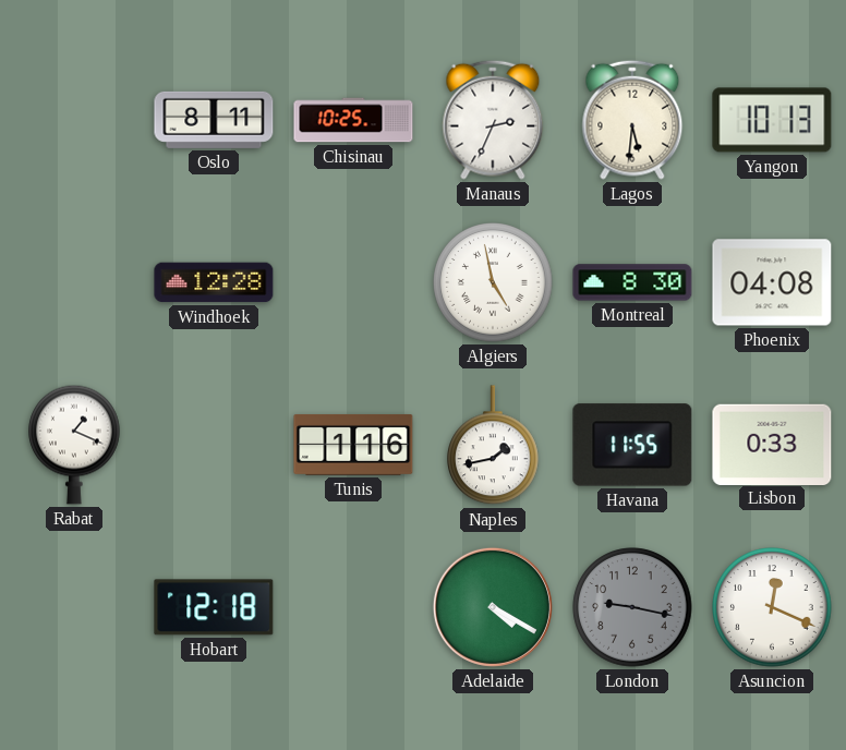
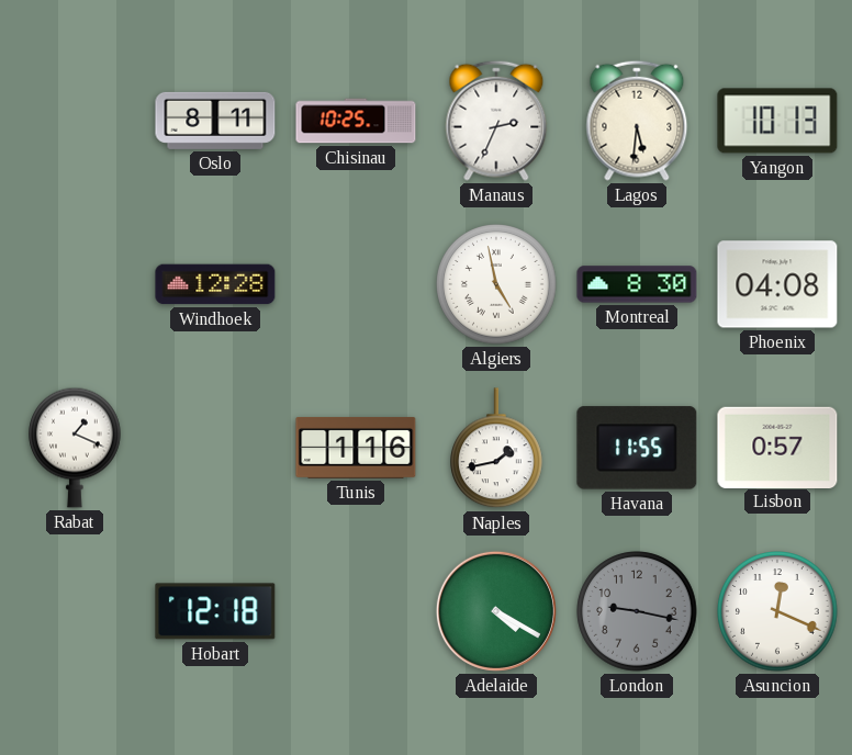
Lisbon: 0:33 -> 0:57 (777, 447)
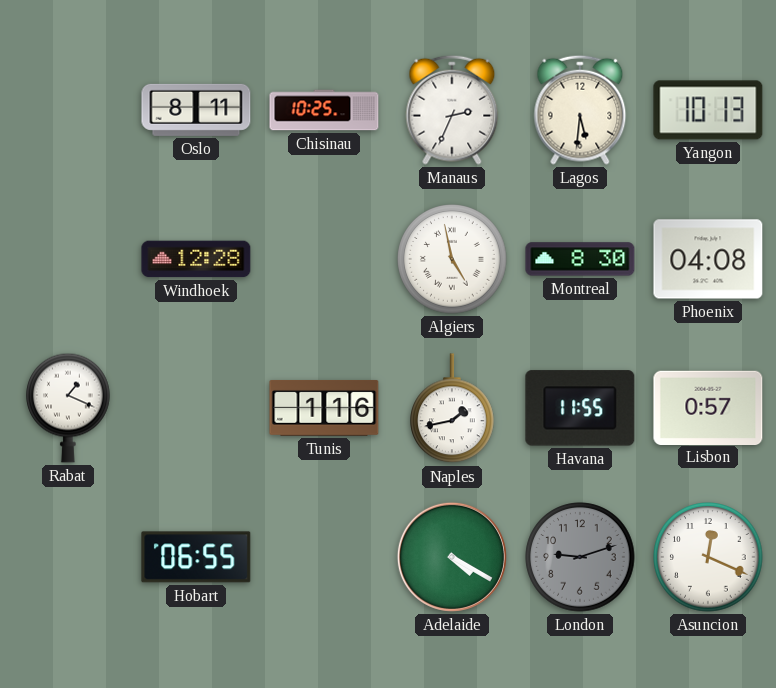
Hobart: 12:18 -> 06:55 (196, 557)
London: 9:17 -> 9:12 (580, 557)
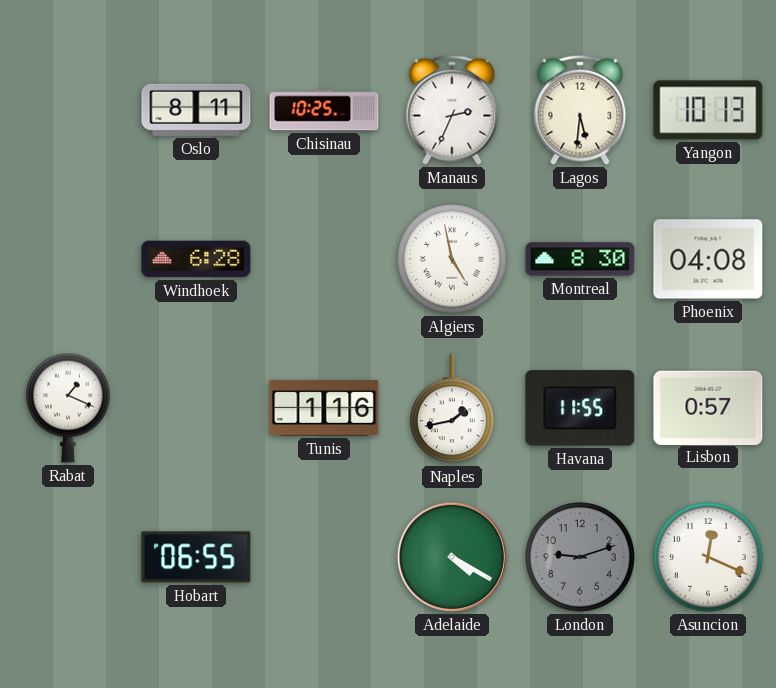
Windhoek: 12:28 -> 6:28 (196, 259)
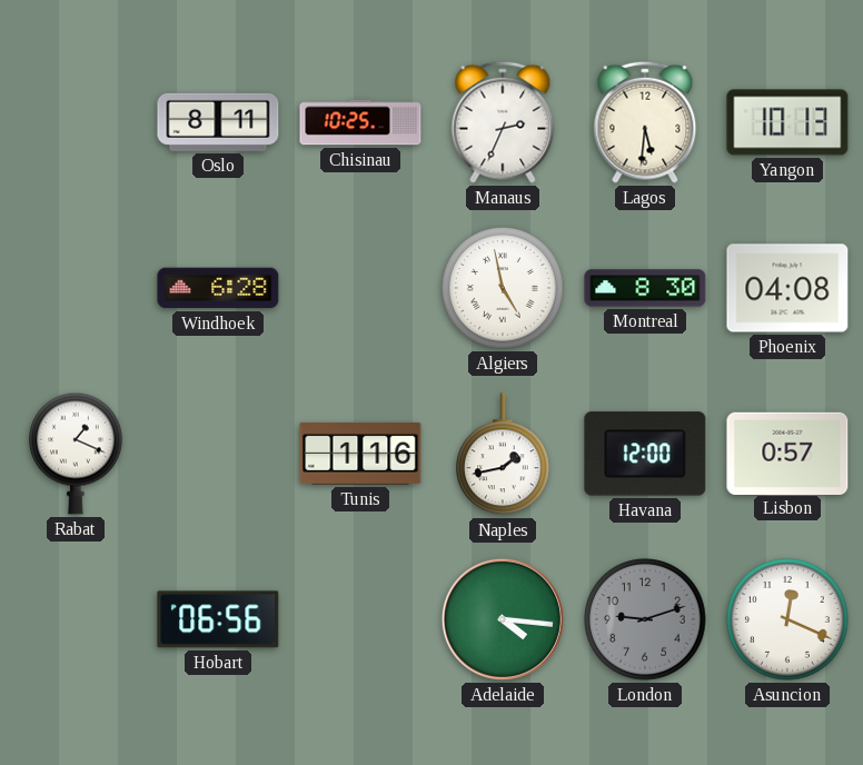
Havana: 11:55 -> 12:00 (645, 454)
Hobart: 06:55 -> 06:56 (218, 619)
Adelaide: 4:20 -> 4:16 (503, 619)
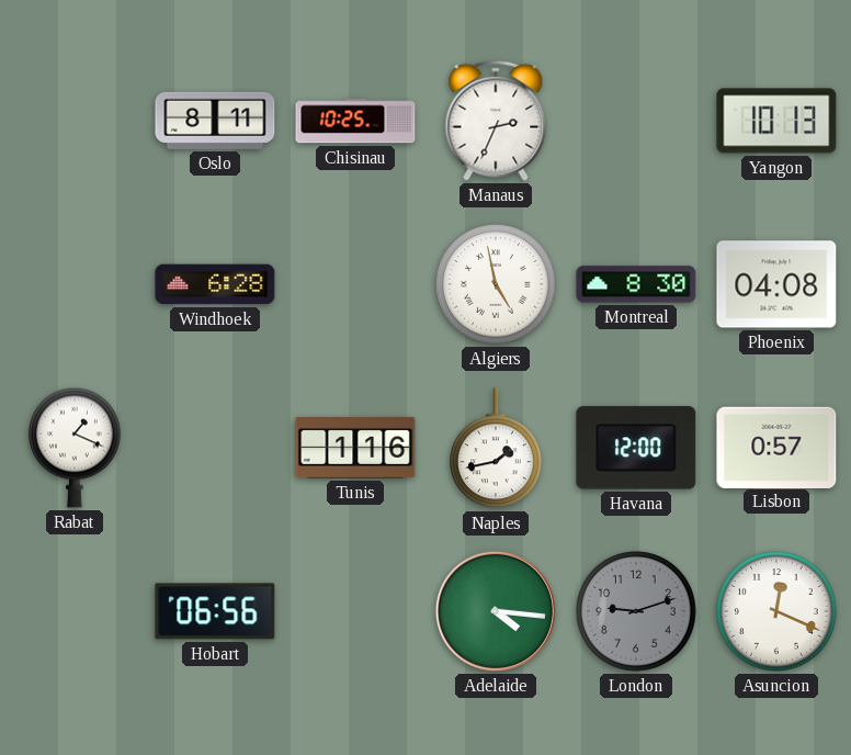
Lagos: 5:31 -> none (645, 122)
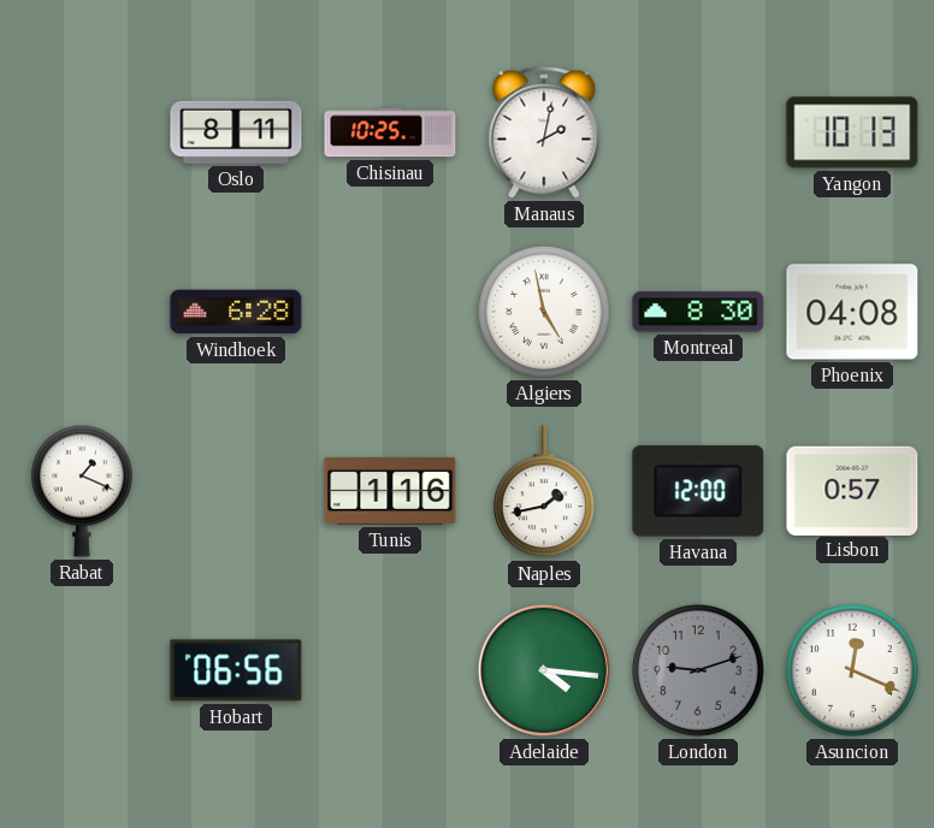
Manaus: 2:34 -> 2:02 (544, 132)
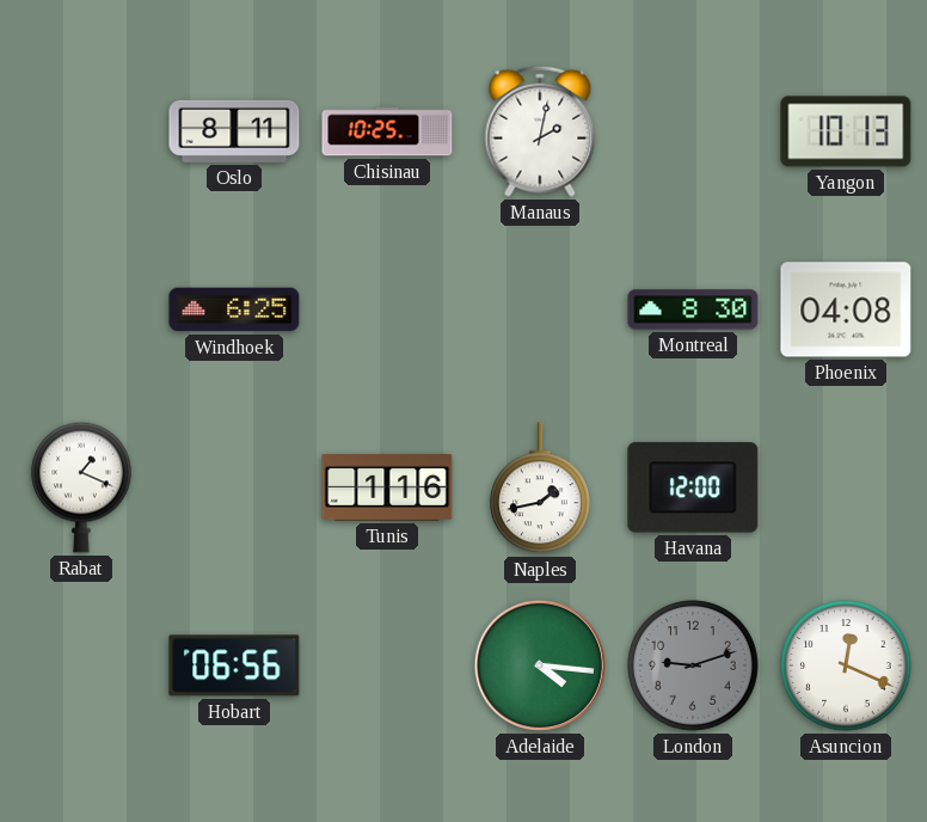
Windhoek: 6:28 -> 6:25 (234, 309)
Algiers: 4:58 -> none (544, 312)
Lisbon: 0:57 -> none (852, 490)
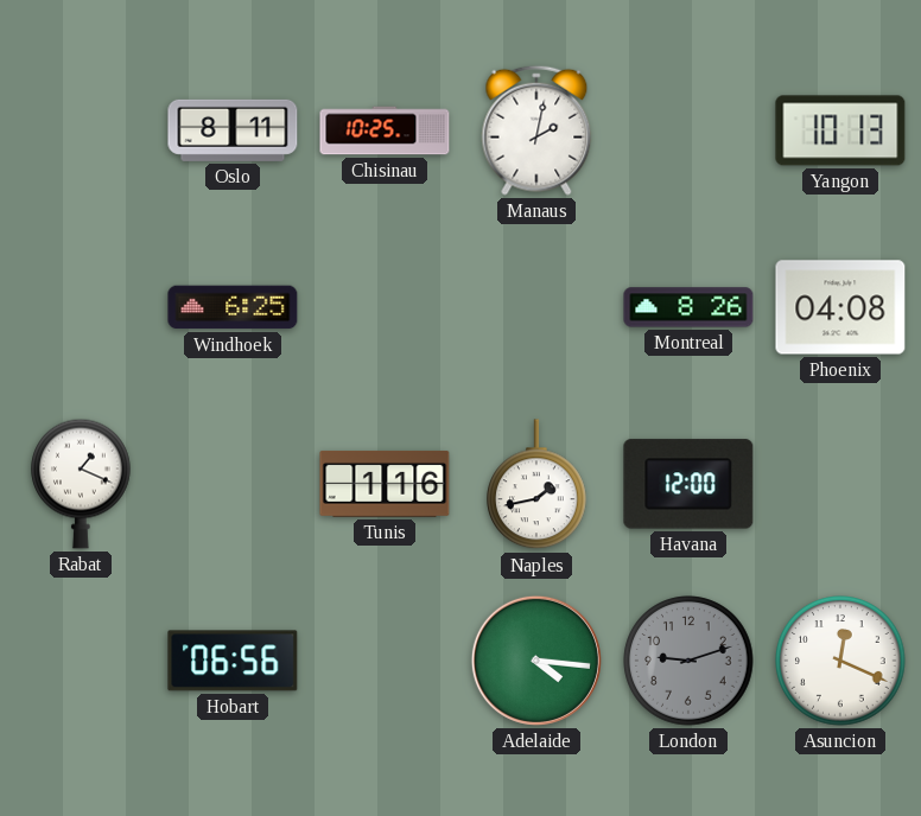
Montreal: 8:30 -> 8:26 (688, 307)
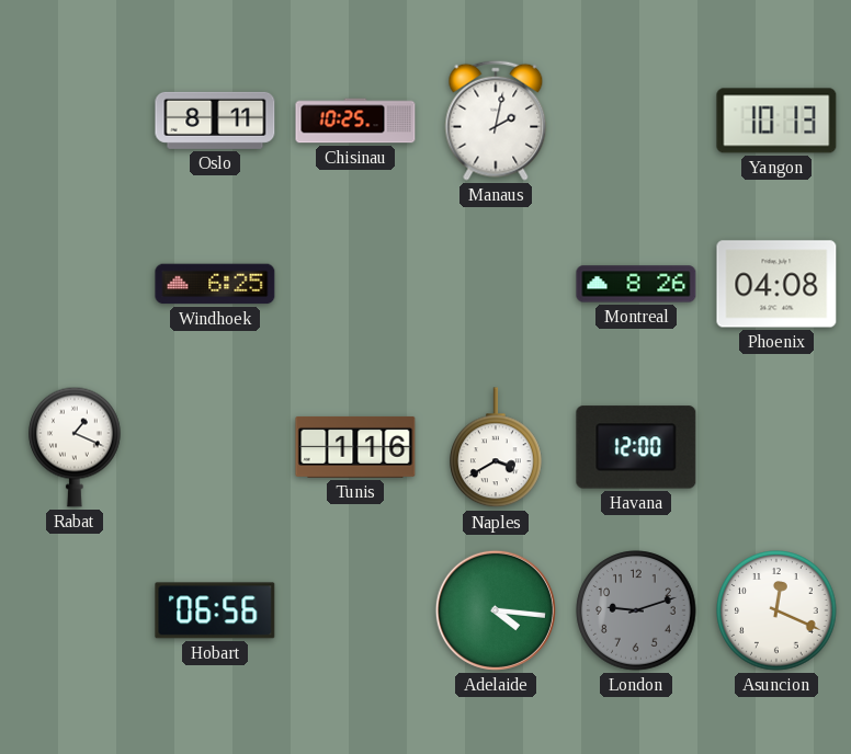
Naples: 1:43 -> 3:40 (497, 448)
